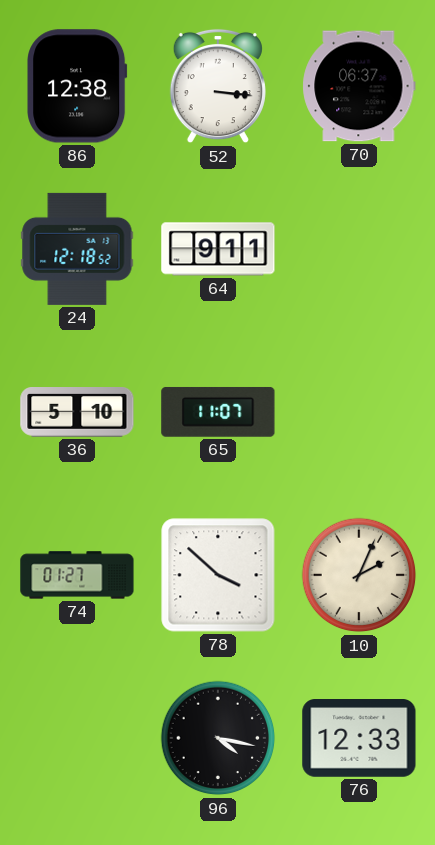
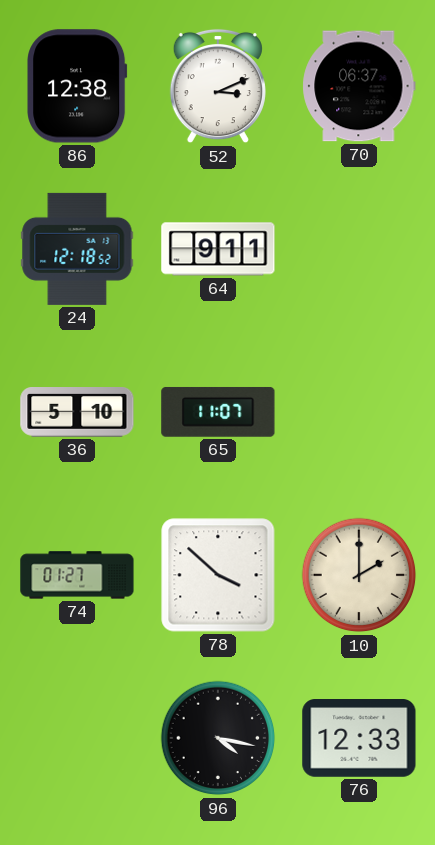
52: 3:16 -> 3:11 (218, 86)
10: 2:04 -> 2:00 (359, 575)
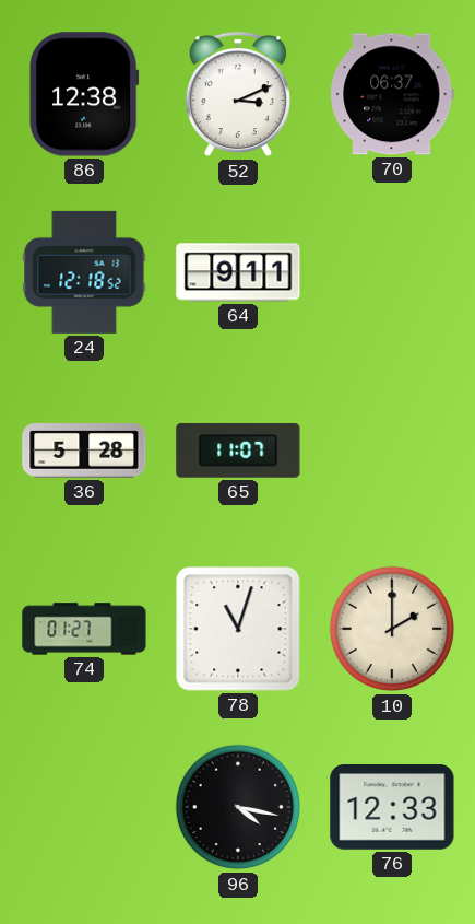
36: 5:10 -> 5:28 (84, 452)
78: 3:52 -> 11:03 (238, 629)
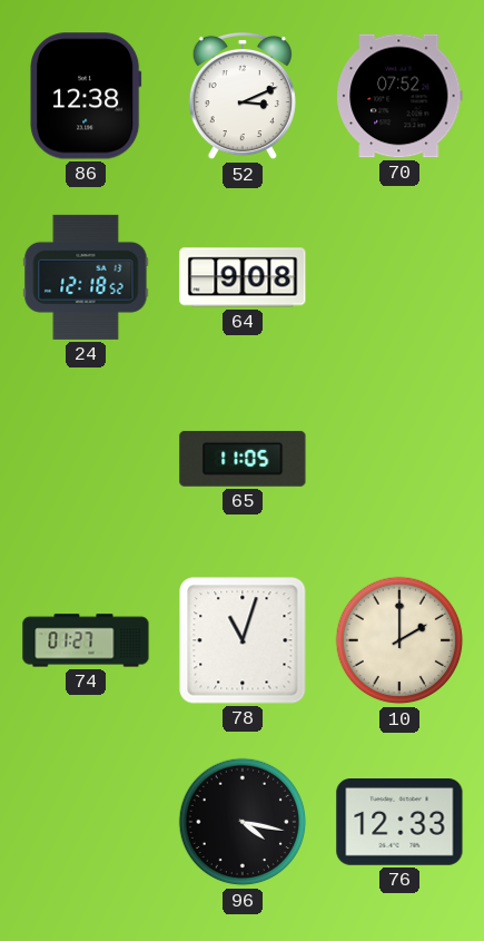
70: 06:37 -> 07:52 (399, 96)
64: 9:11 -> 9:08 (243, 277)
36: 5:28 -> none (84, 452)
65: 11:07 -> 11:05 (243, 459)
